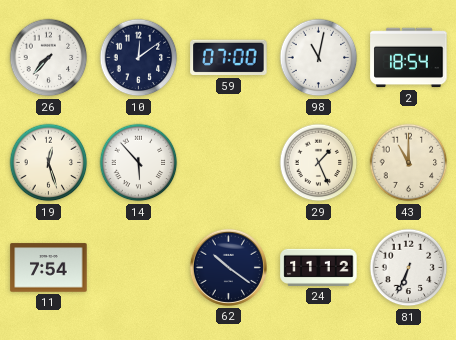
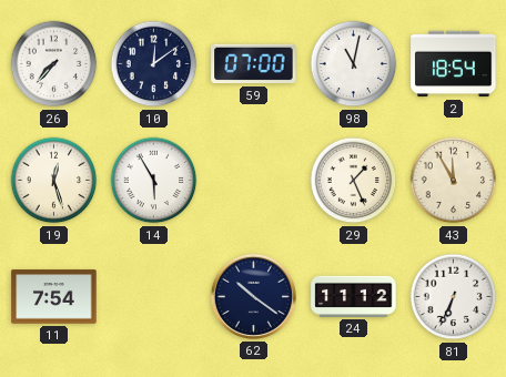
14: 5:53 -> 5:55 (154, 181)
43: 11:00 -> 11:55 (454, 181)
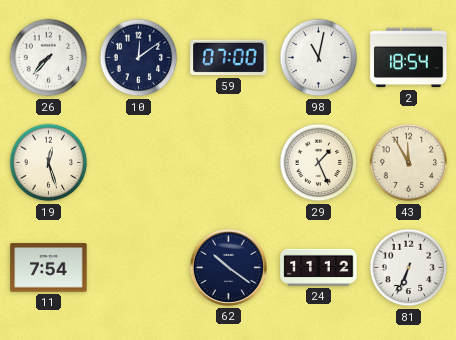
14: 5:55 -> none (154, 181)
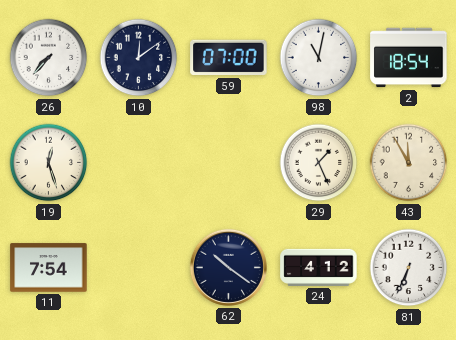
24: 11:12 -> 4:12 (319, 267)
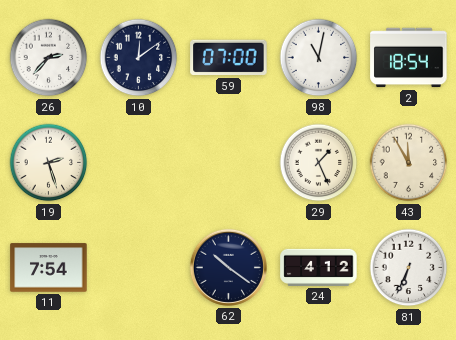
26: 7:37 -> 2:37 (49, 58)
19: 12:27 -> 2:27 (49, 163)
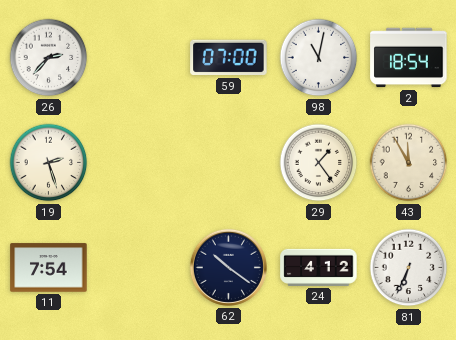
10: 12:09 -> none (139, 58)
29: 1:26 -> 1:24 (319, 163)
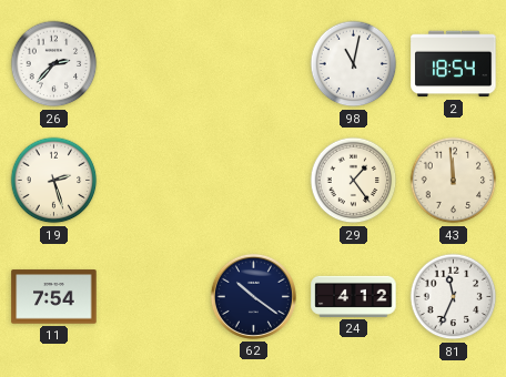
59: 07:00 -> none (229, 58)
43: 11:55 -> 11:59 (454, 181)
81: 6:34 -> 11:34 (454, 297)
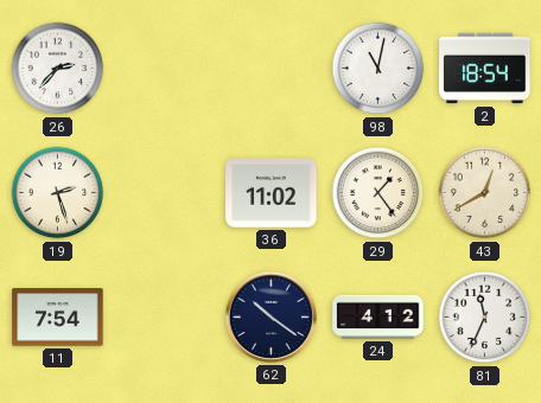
36: none -> 11:02 (272, 193)
43: 11:59 -> 12:40 (485, 193)
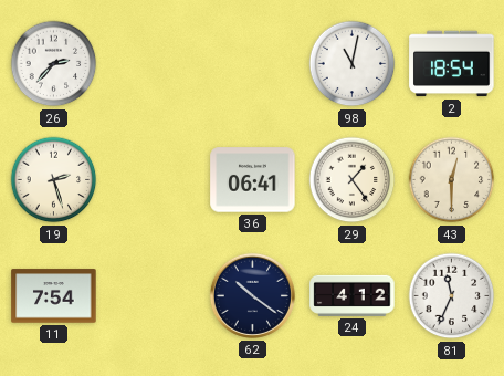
36: 11:02 -> 06:41 (253, 180)
43: 12:40 -> 12:30 (452, 180)
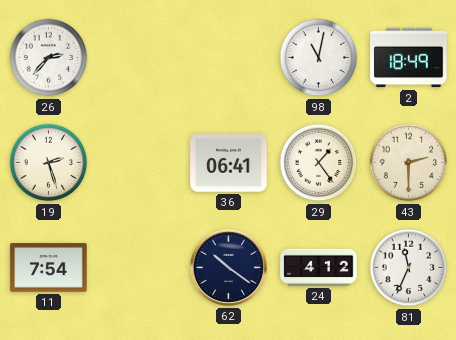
2: 18:54 -> 18:49 (409, 58)
43: 12:30 -> 2:30 (409, 163)
